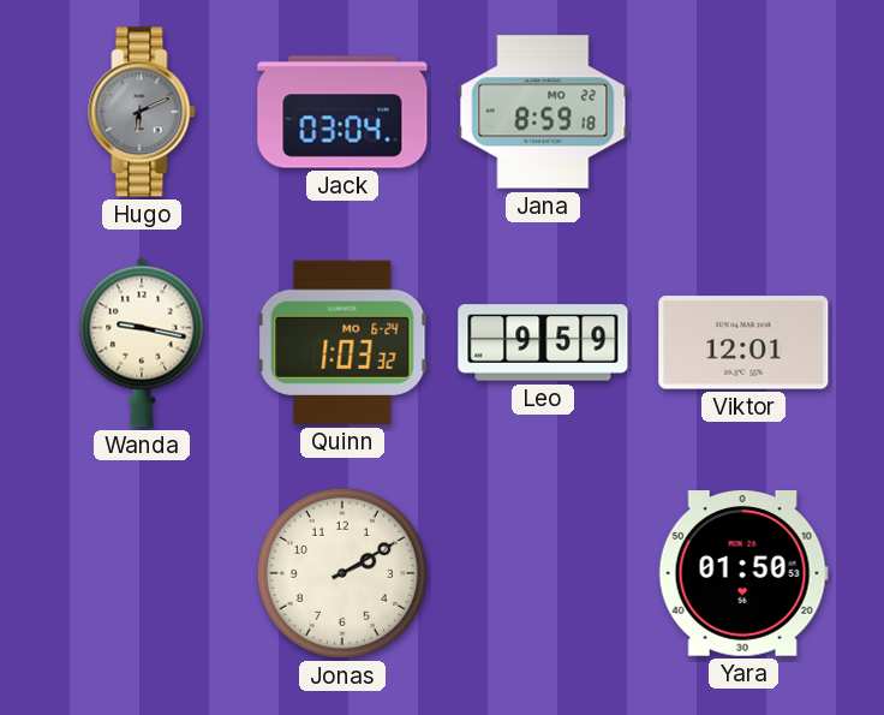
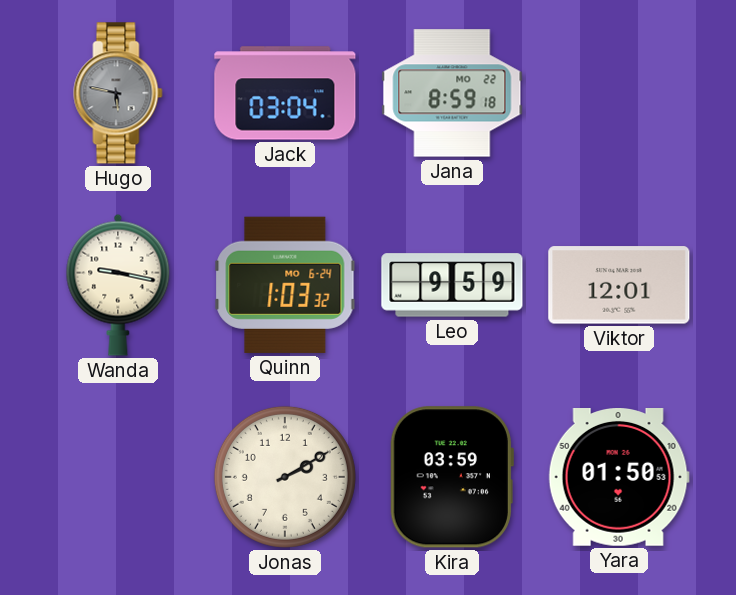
Hugo: 6:11 -> 5:47 (118, 93)
Kira: none -> 03:59 (452, 477)
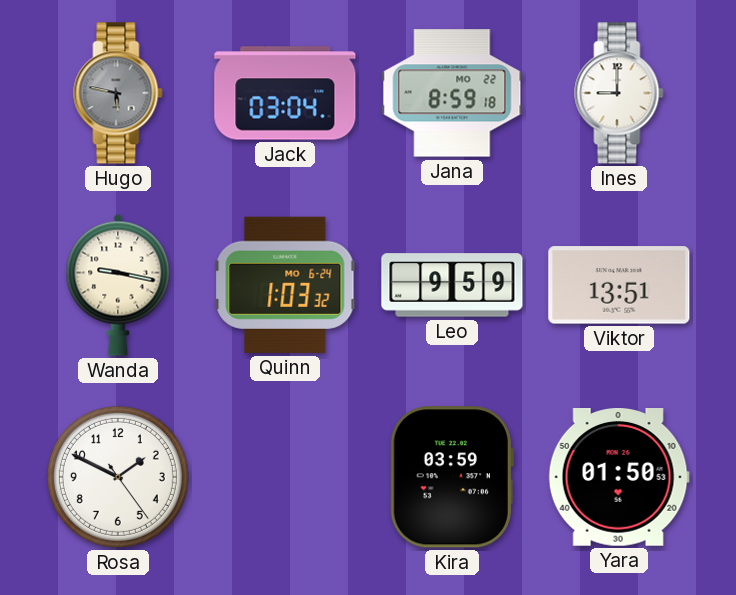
Ines: none -> 9:00 (619, 93)
Viktor: 12:01 -> 13:51 (619, 285)
Rosa: none -> 1:49 (118, 477)
Jonas: 2:10 -> none (285, 477)
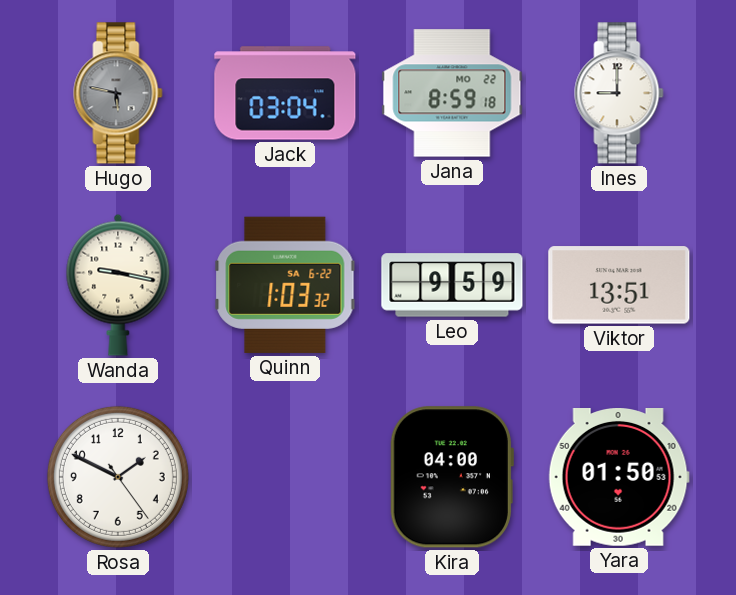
Quinn date: MO 6-24 -> SA 6-22 (285, 285)
Kira: 03:59 -> 04:00 (452, 477)
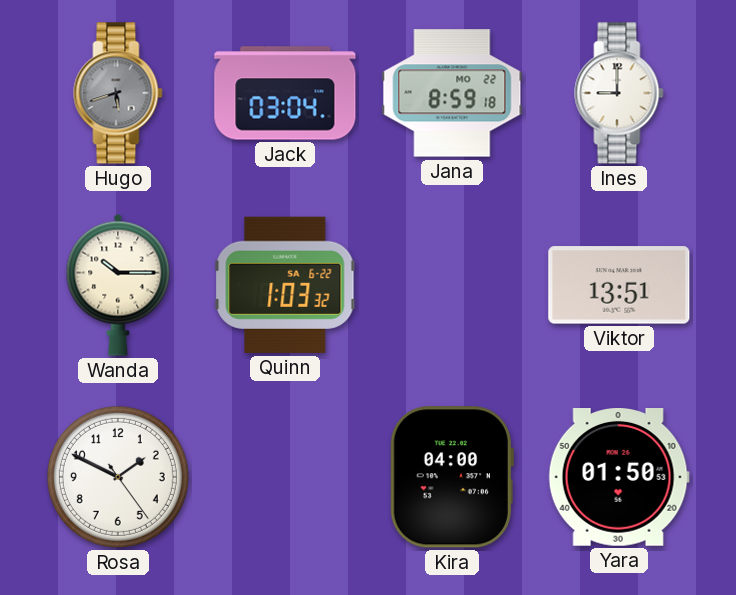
Hugo: 5:47 -> 5:42 (118, 93)
Wanda: 9:17 -> 10:15 (118, 285)
Leo: 9:59 -> none (452, 285)
